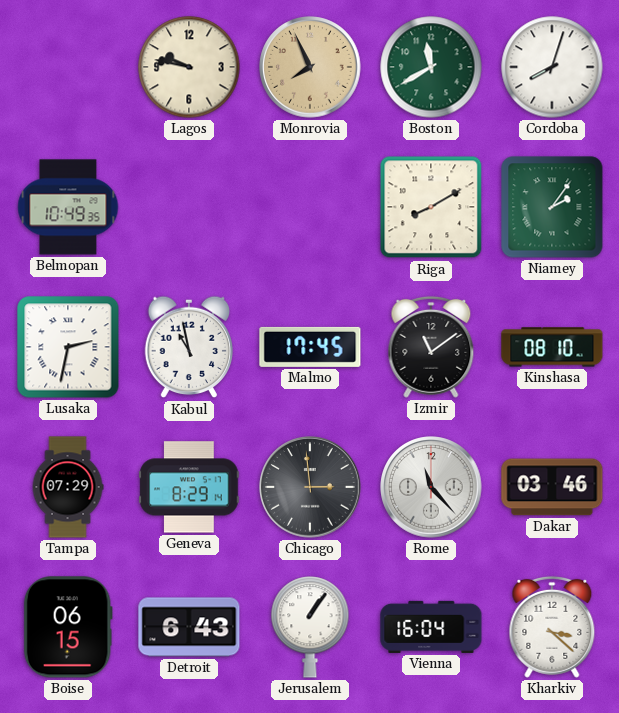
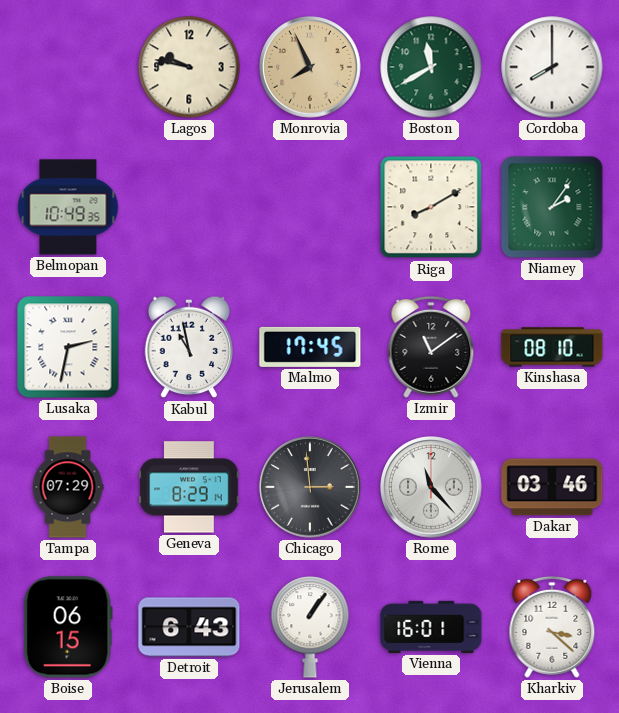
Cordoba: 8:03 -> 8:00 (552, 67)
Vienna: 16:04 -> 16:01 (431, 627)
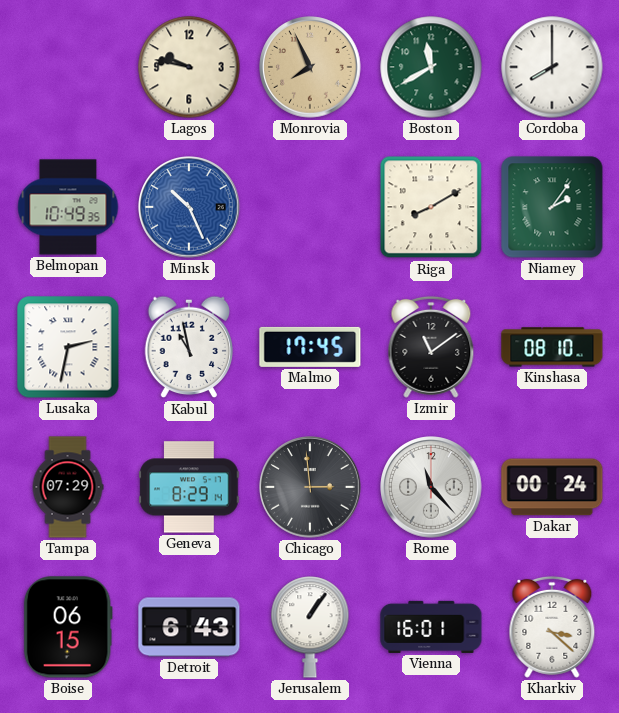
Minsk: none -> 10:26 (189, 207)
Dakar: 03:46 -> 00:24 (552, 487)
